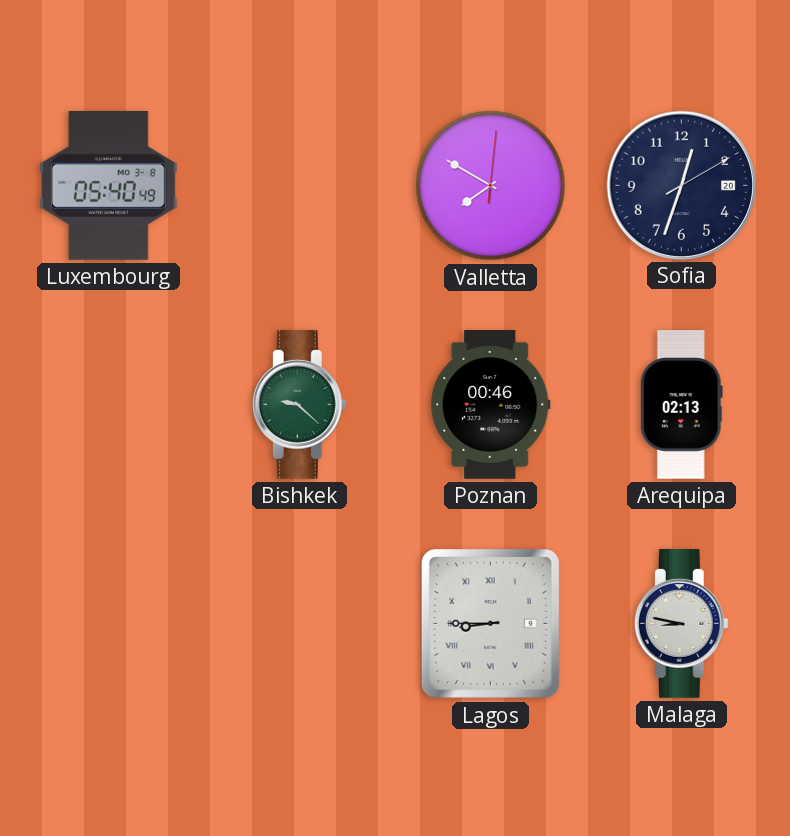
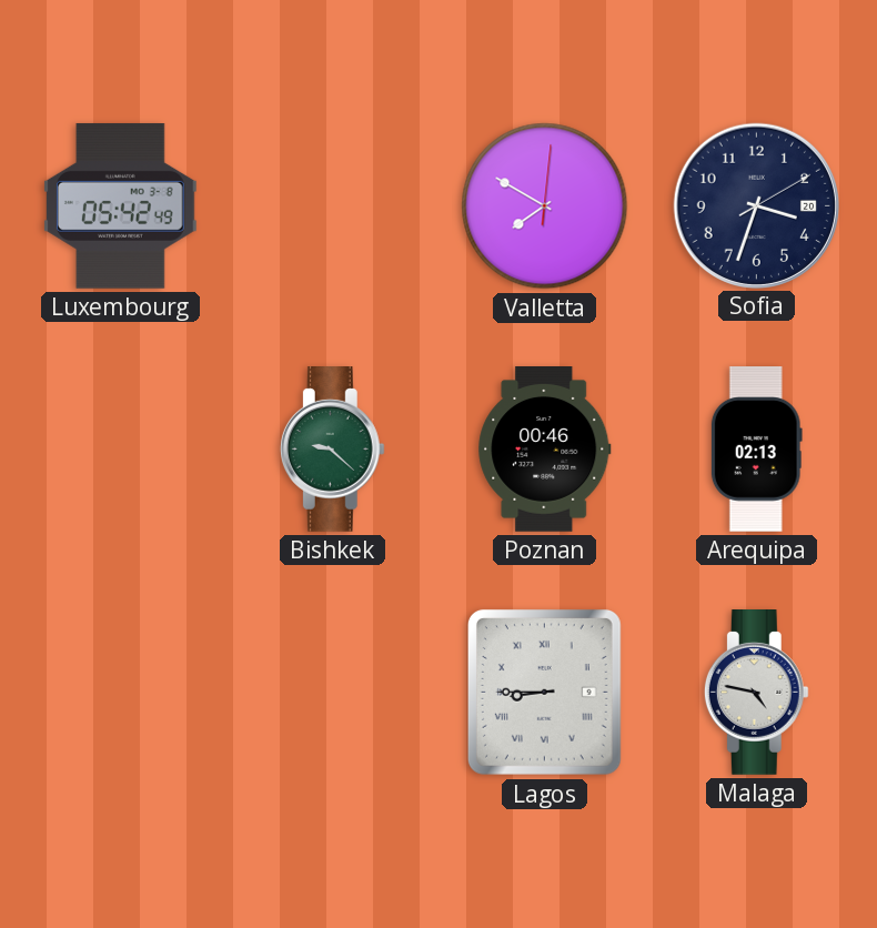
Luxembourg: 05:40 -> 05:42 (120, 205)
Sofia: 12:33 -> 3:33 (756, 205)
Malaga: 8:47 -> 4:47 (756, 693)
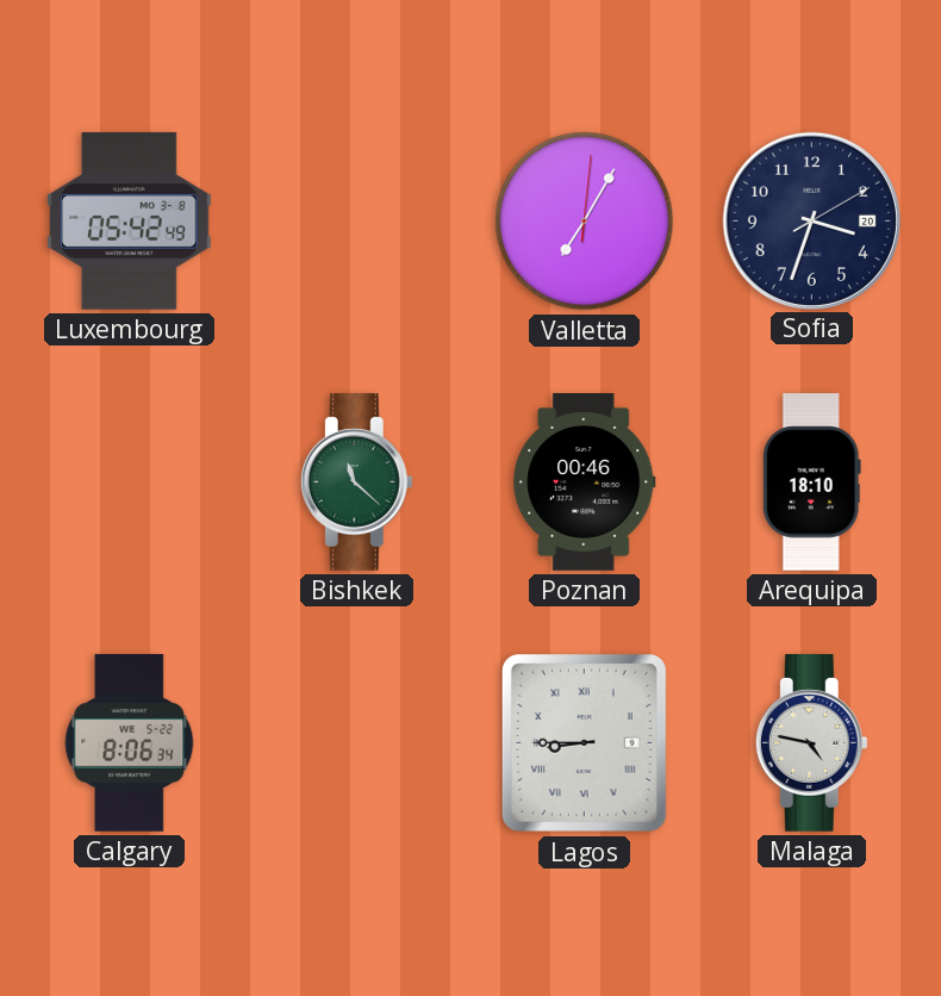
Valletta: 7:50 -> 7:05 (585, 222)
Bishkek: 9:22 -> 11:22 (356, 483)
Arequipa: 02:13 -> 18:10 (811, 483)
Calgary: none -> 8:06 (130, 742)
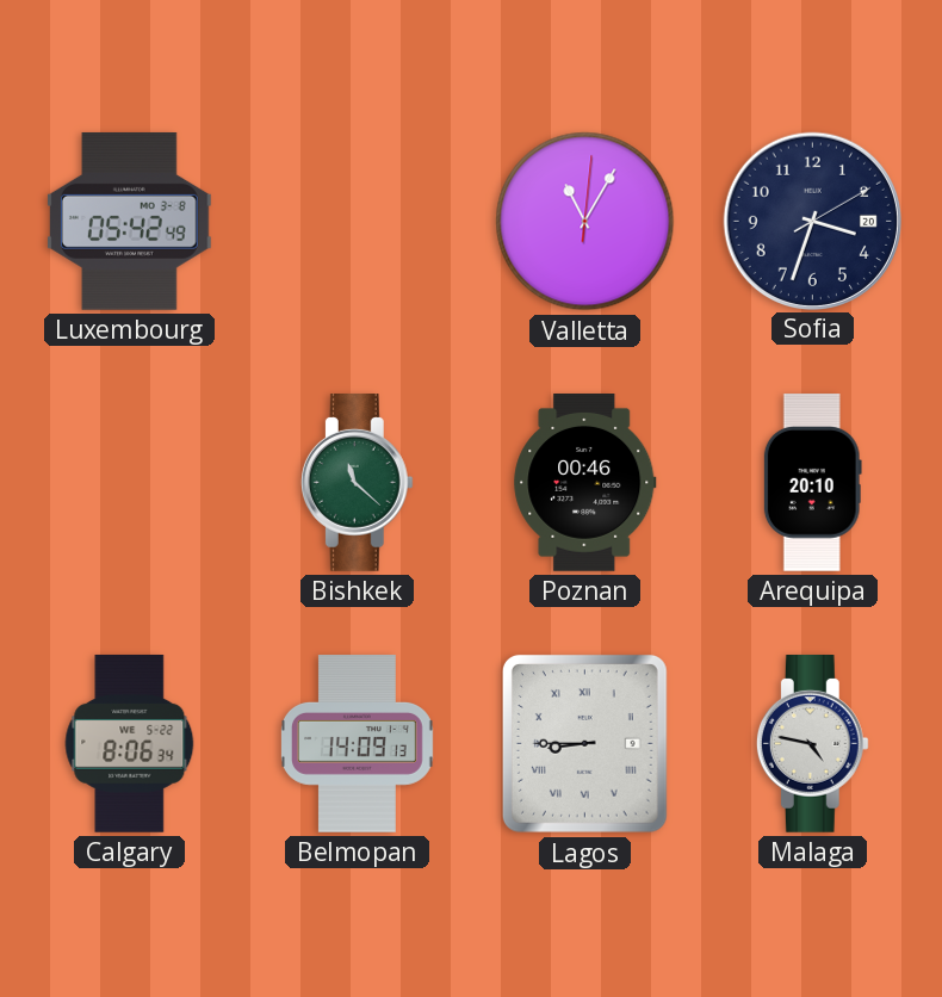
Valletta: 7:05 -> 11:05 (585, 222)
Arequipa: 18:10 -> 20:10 (812, 483)
Belmopan: none -> 14:09 (358, 744)
